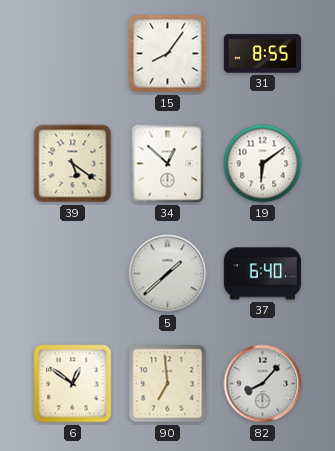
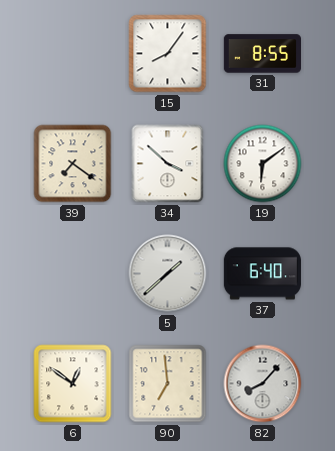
39: 5:21 -> 7:21 (73, 164)
34: 12:52 -> 3:52 (168, 164)
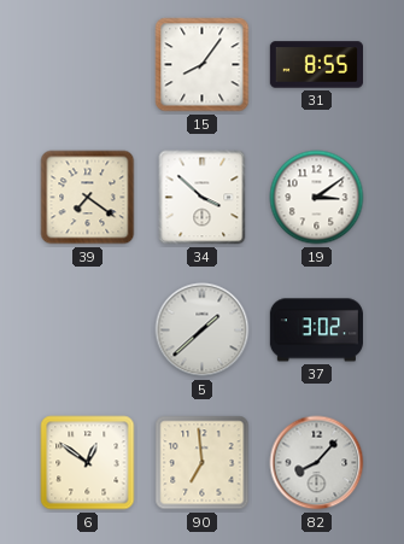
19: 6:09 -> 3:09 (317, 198)
37: 6:40 -> 3:02 (316, 331)
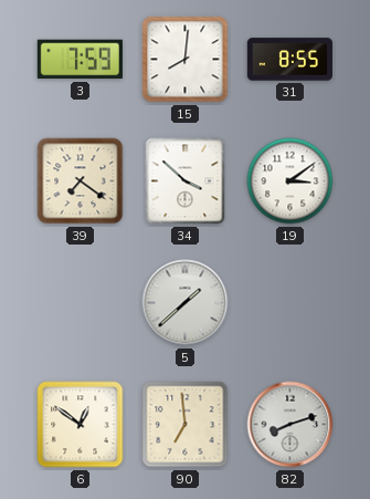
3: none -> 7:59 (80, 60)
15: 8:06 -> 8:01 (186, 60)
37: 3:02 -> none (316, 331)
82: 8:07 -> 8:12 (290, 425)
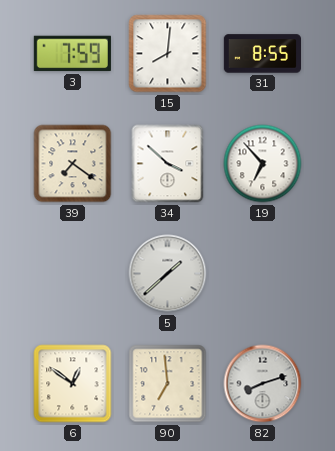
19: 3:09 -> 6:53 (263, 164)
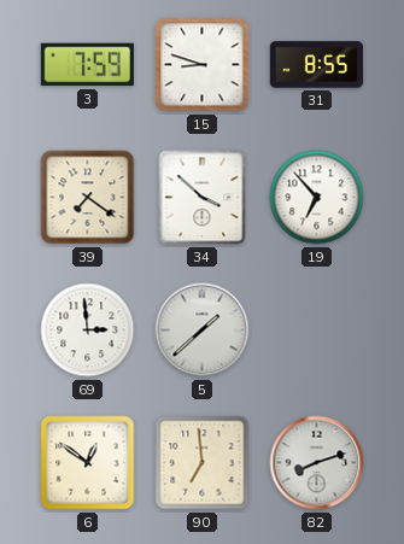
15: 8:01 -> 8:48 (203, 65)
69: none -> 2:59 (88, 331)
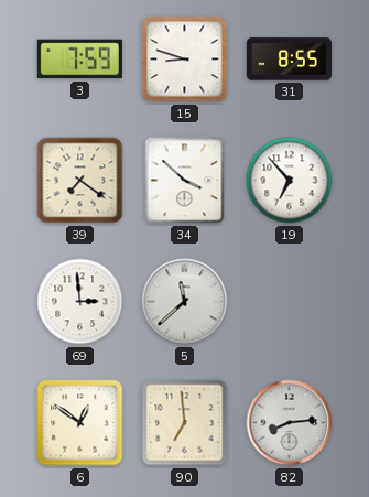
5: 1:38 -> 11:38 (185, 302)
82: 8:12 -> 8:14 (290, 423)
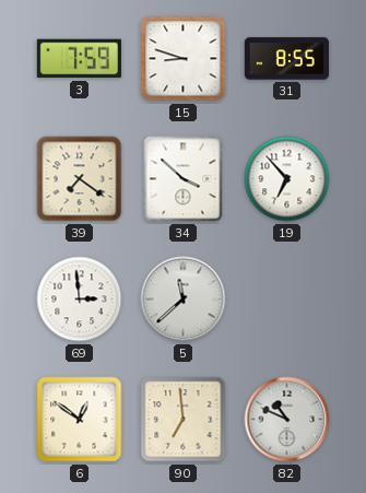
82: 8:14 -> 10:49 (287, 420)
